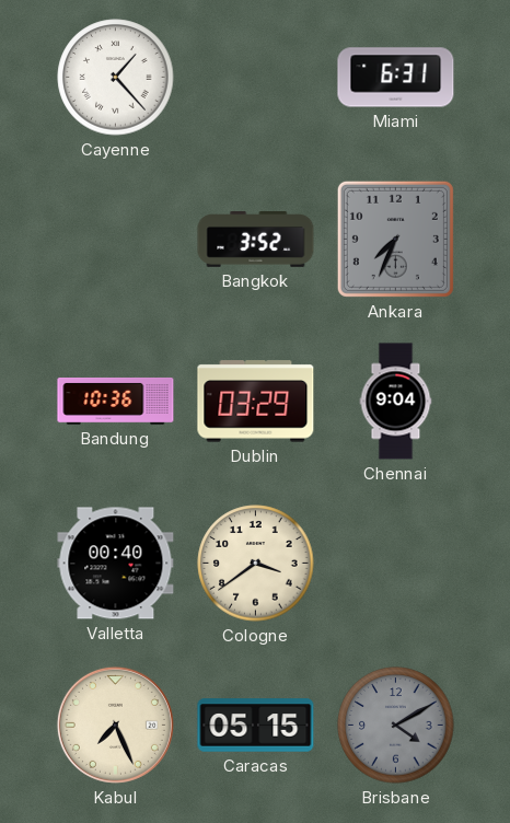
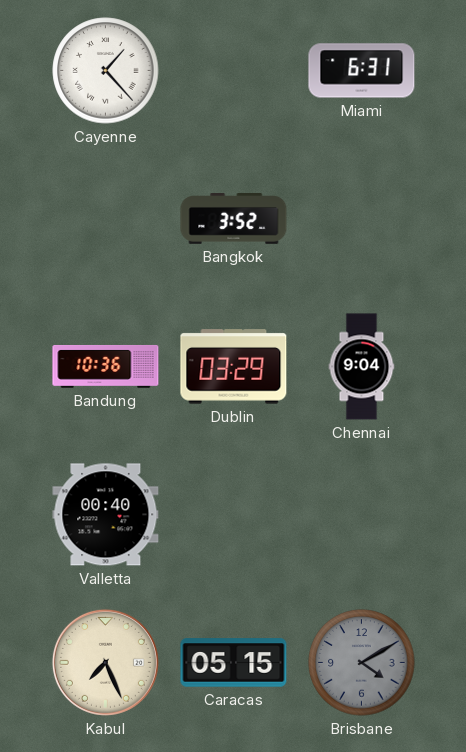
Ankara: 7:34 -> none (395, 239)
Cologne: 3:39 -> none (256, 564)
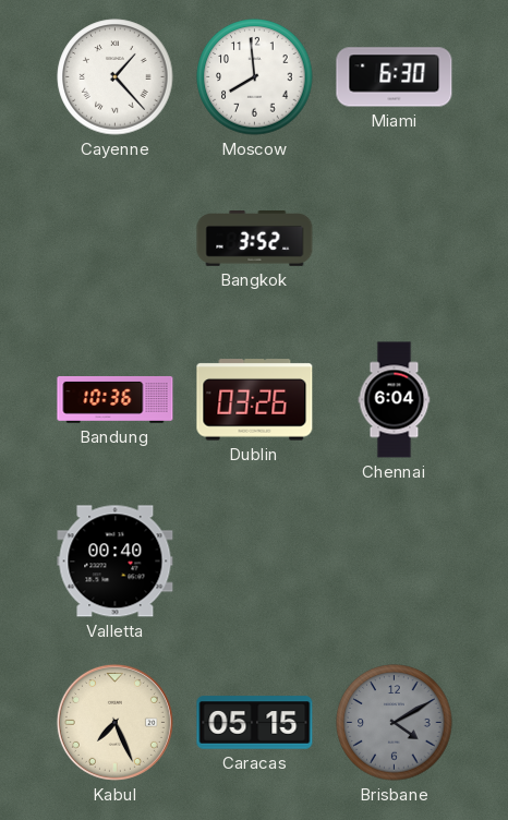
Moscow: none -> 7:59 (255, 77)
Miami: 6:31 -> 6:30 (395, 77)
Dublin: 03:29 -> 03:26 (255, 400)
Chennai: 9:04 -> 6:04 (395, 400)
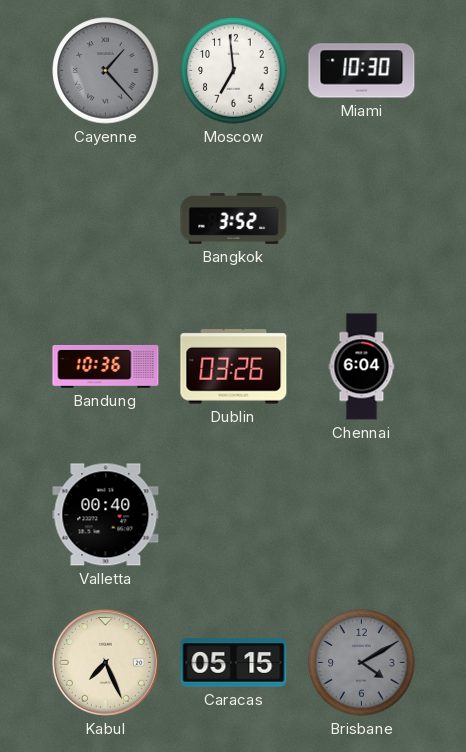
Cayenne dial: white -> grey (106, 71)
Moscow: 7:59 -> 6:59 (234, 71)
Miami: 6:30 -> 10:30 (362, 71)
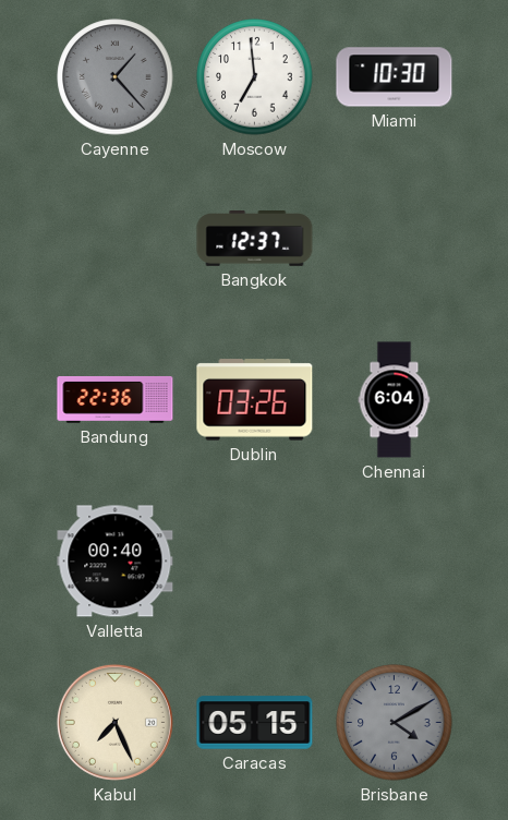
Bangkok: 3:52 -> 12:37 (255, 239)
Bandung: 10:36 -> 22:36 (116, 399)
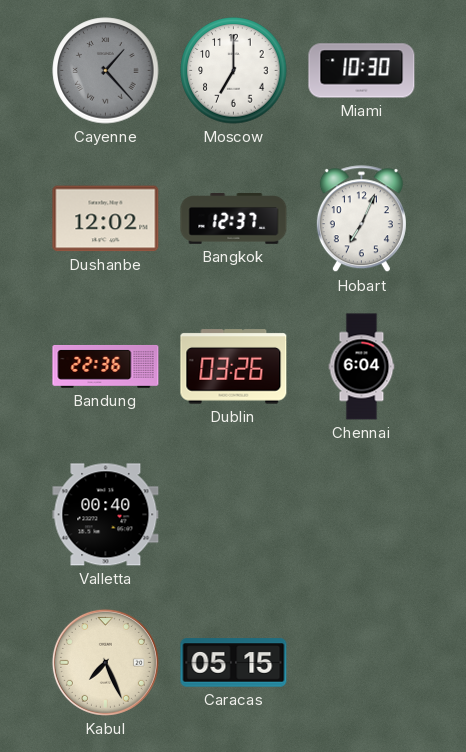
Moscow: 6:59 -> 7:00 (234, 71)
Dushanbe: none -> 12:02 (106, 219)
Hobart: none -> 7:04 (361, 219)
Brisbane: 4:10 -> none (395, 723)
